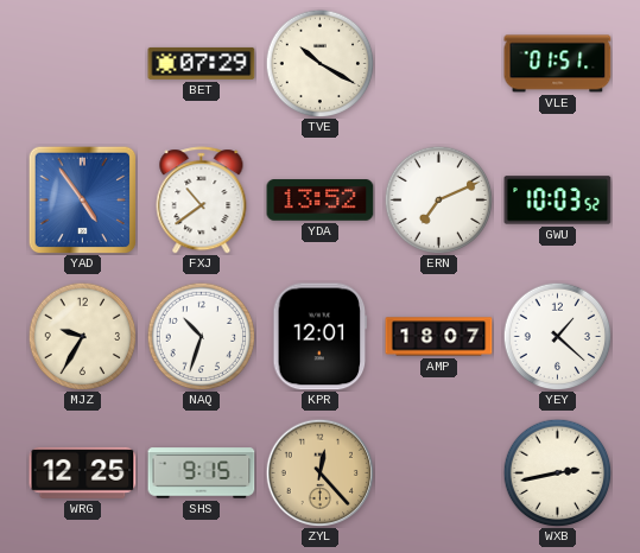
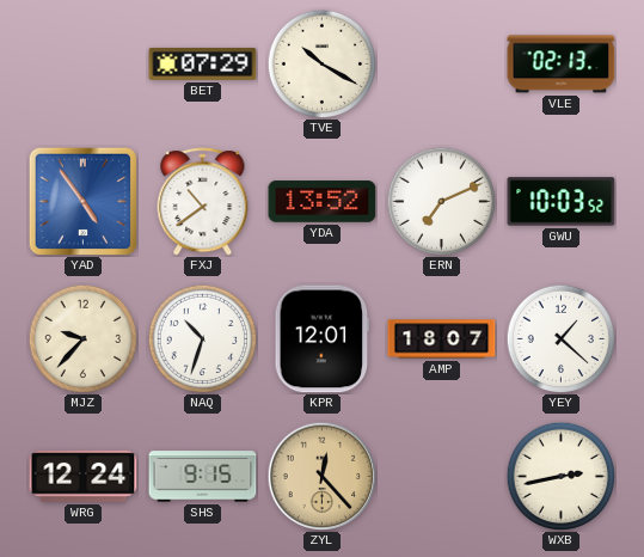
VLE: 01:51 -> 02:13 (562, 65)
MJZ: 9:35 -> 9:37 (82, 338)
WRG: 12:25 -> 12:24 (84, 476)
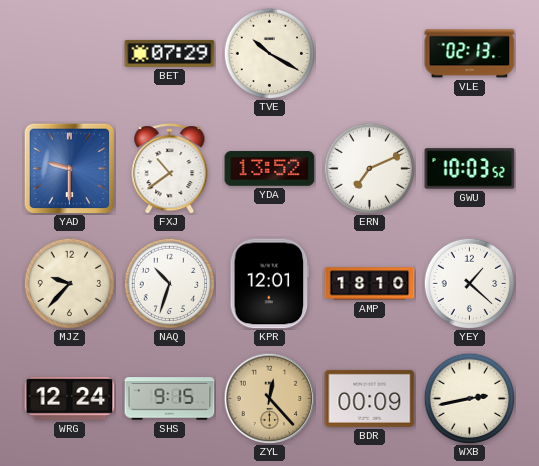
YAD: 4:54 -> 9:30 (69, 168)
AMP: 18:07 -> 18:10 (370, 284)
BDR: none -> 00:09 (370, 398)
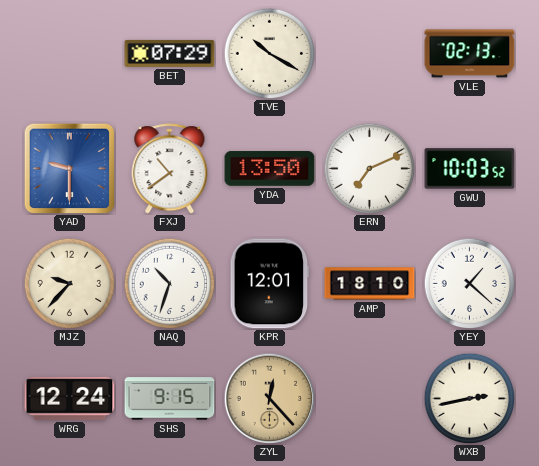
YDA: 13:52 -> 13:50 (270, 169)
BDR: 00:09 -> none (370, 398)
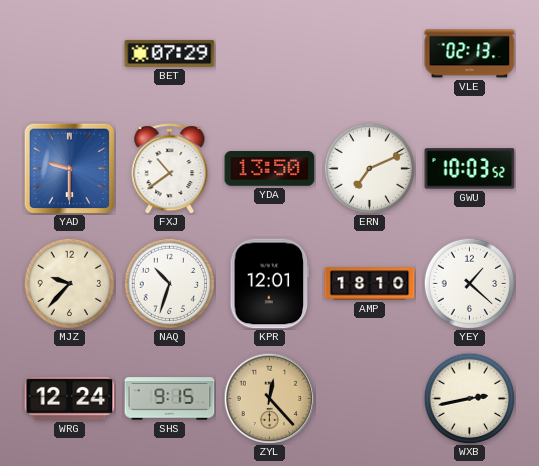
TVE: 10:20 -> none (269, 53)
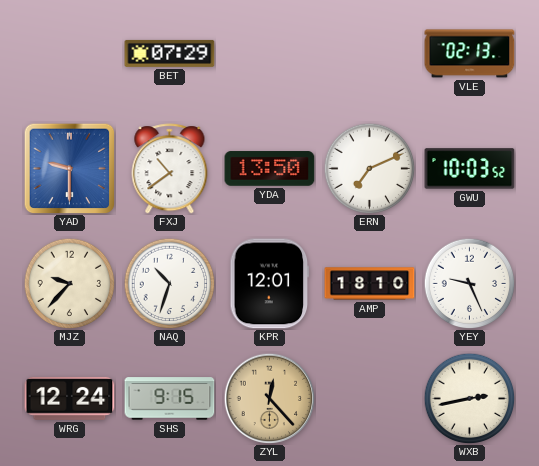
YEY: 1:22 -> 9:26 (469, 283)
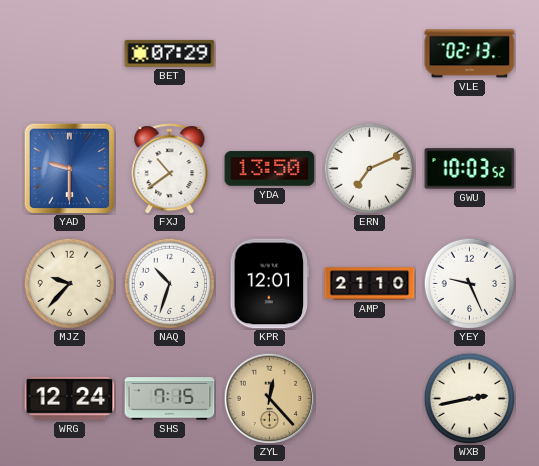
AMP: 18:10 -> 21:10 (370, 284)
SHS: 9:15 -> 7:15 (170, 399)
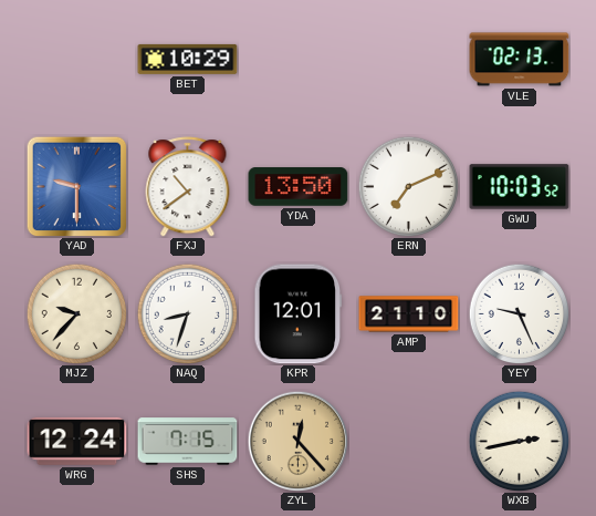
BET: 07:29 -> 10:29 (188, 59)
NAQ: 10:33 -> 8:33 (187, 313)
